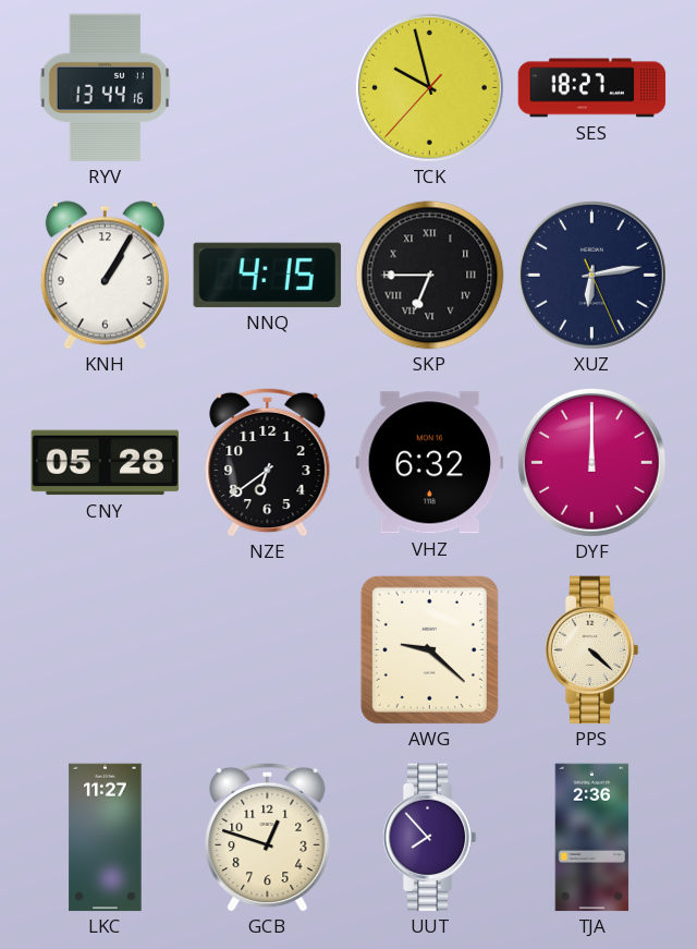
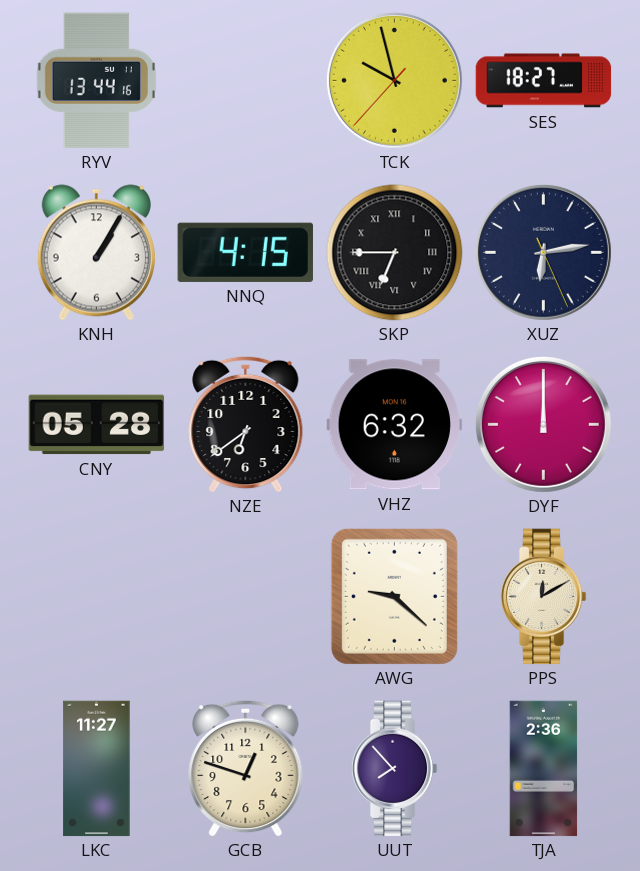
PPS: 4:22 -> 12:10 (543, 597)
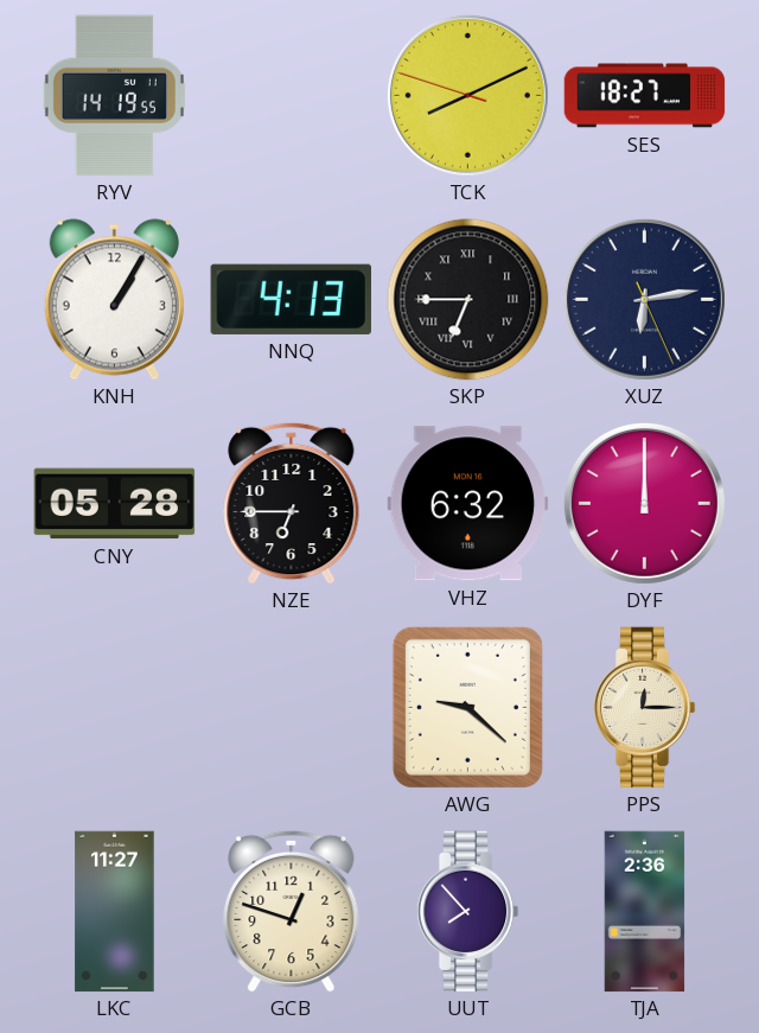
RYV: 13:44 -> 14:19 (114, 96)
TCK: 9:57 -> 8:10 (467, 95)
NNQ: 4:15 -> 4:13 (291, 299)
NZE: 6:39 -> 6:45 (292, 503)
PPS: 12:10 -> 12:15 (644, 708)
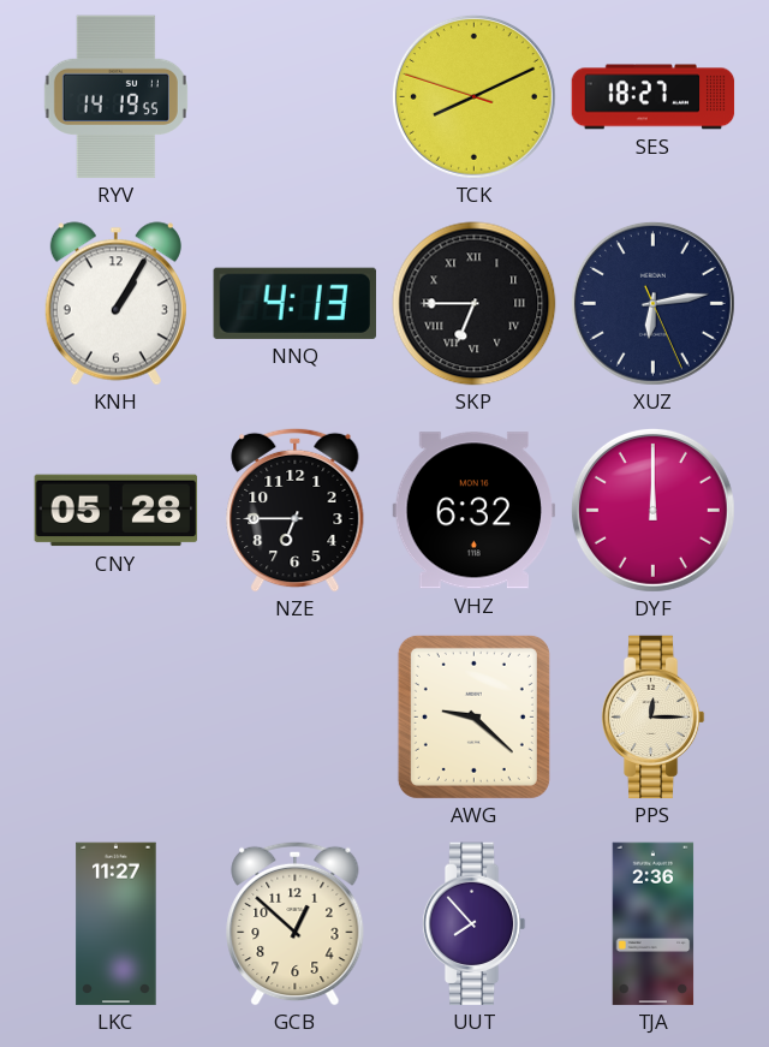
GCB: 12:48 -> 12:52 (296, 923)
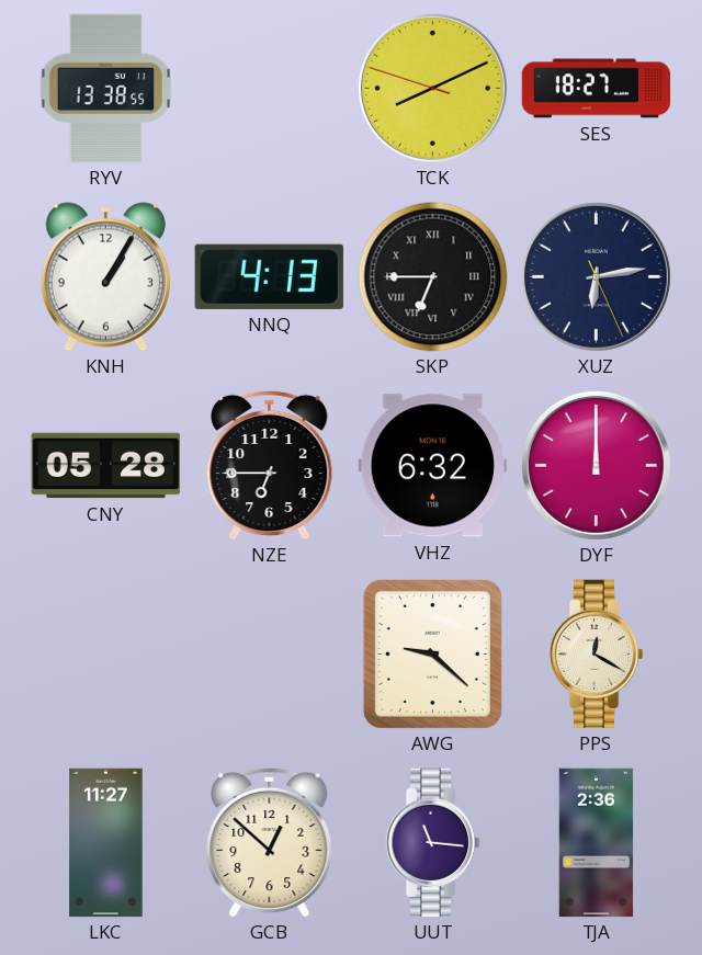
RYV: 14:19 -> 13:38 (105, 89)
PPS: 12:15 -> 12:20 (596, 655)
UUT: 7:53 -> 11:16 (432, 843)
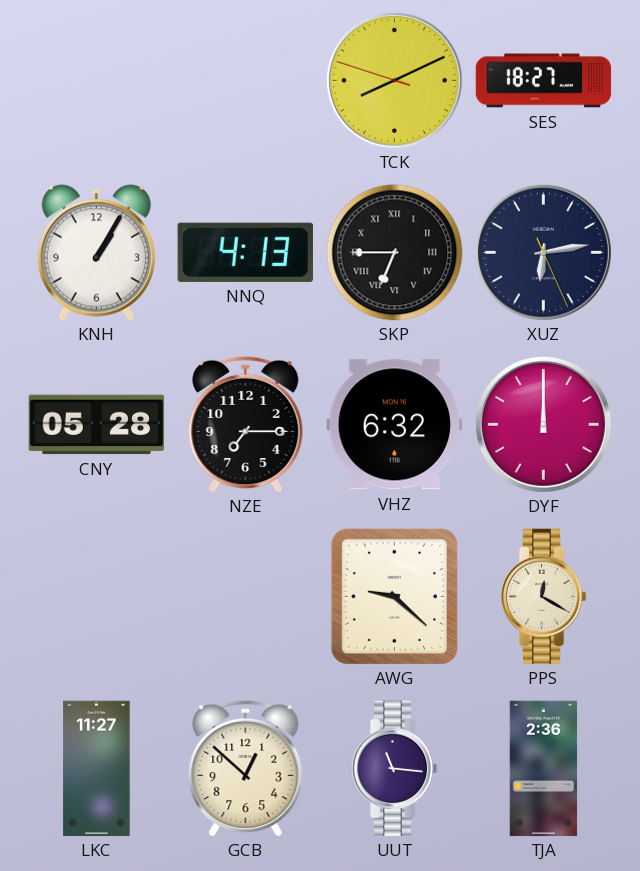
RYV: 13:38 -> none (105, 89)
NZE: 6:45 -> 7:15 (246, 424)
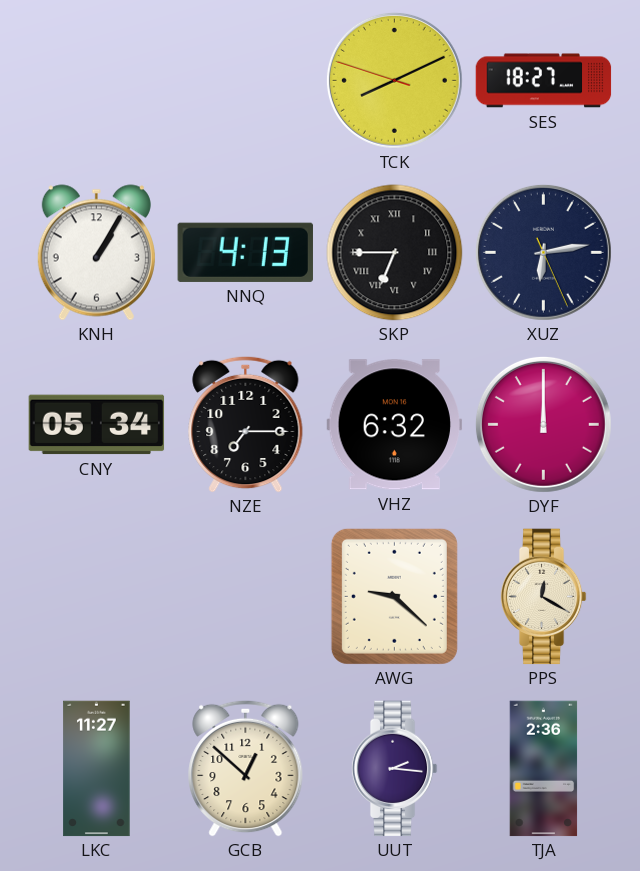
CNY: 05:28 -> 05:34 (97, 425)
UUT: 11:16 -> 2:16 (394, 769)
